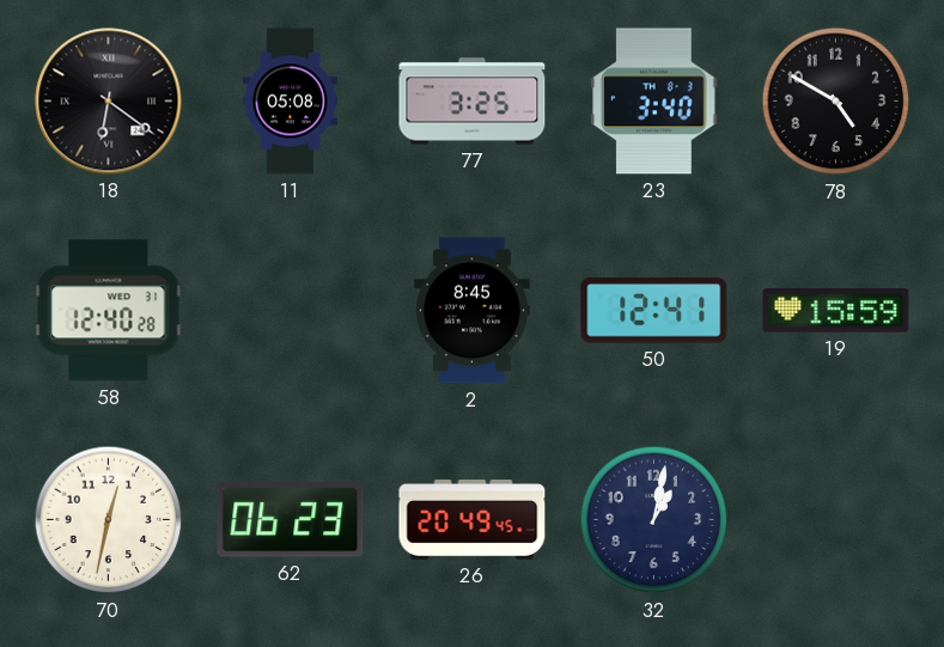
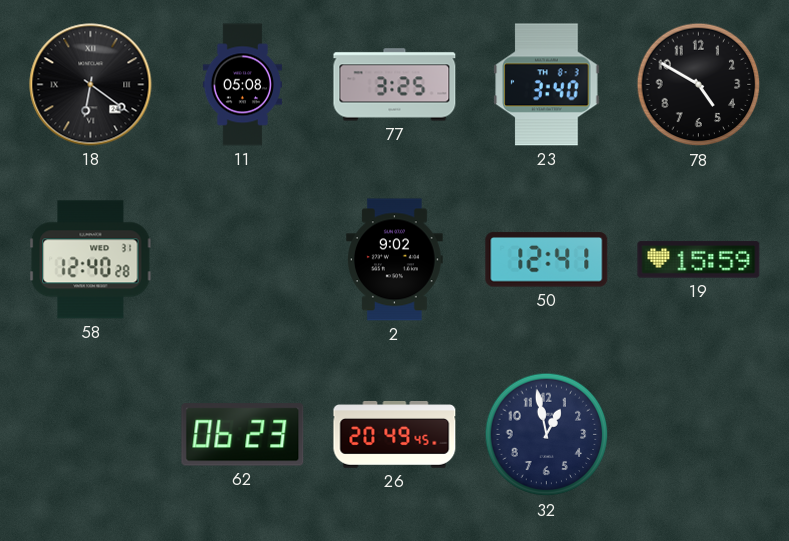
2: 8:45 -> 9:02 (395, 260)
70: 12:32 -> none (109, 520)
32: 1:02 -> 12:58 (547, 435)
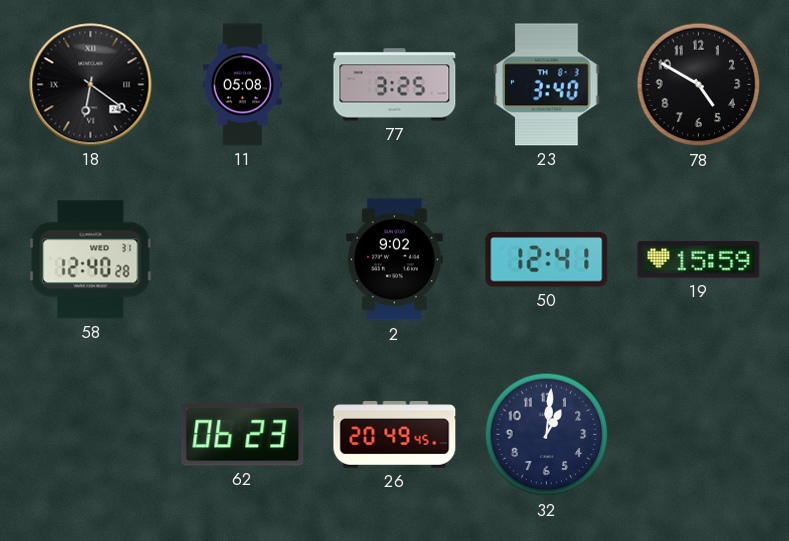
32: 12:58 -> 1:01 (547, 435)
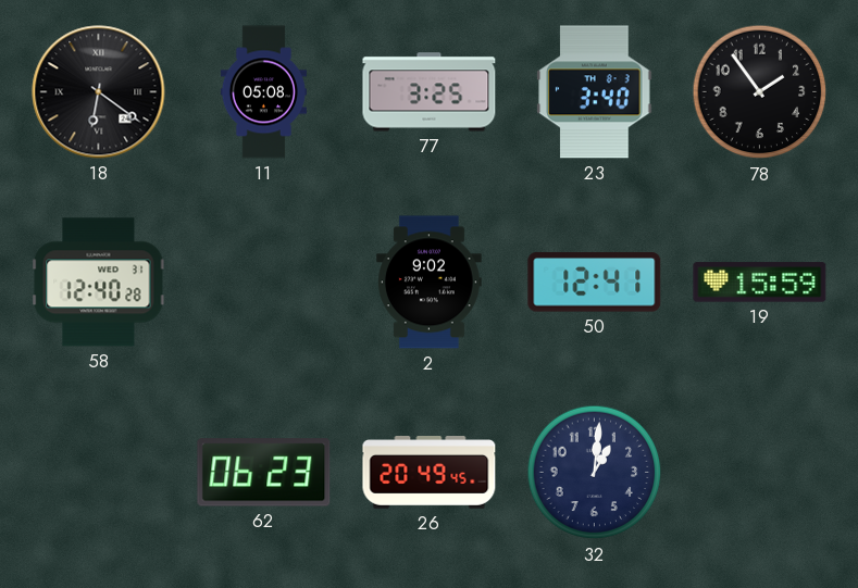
78: 4:50 -> 1:54 (760, 92)
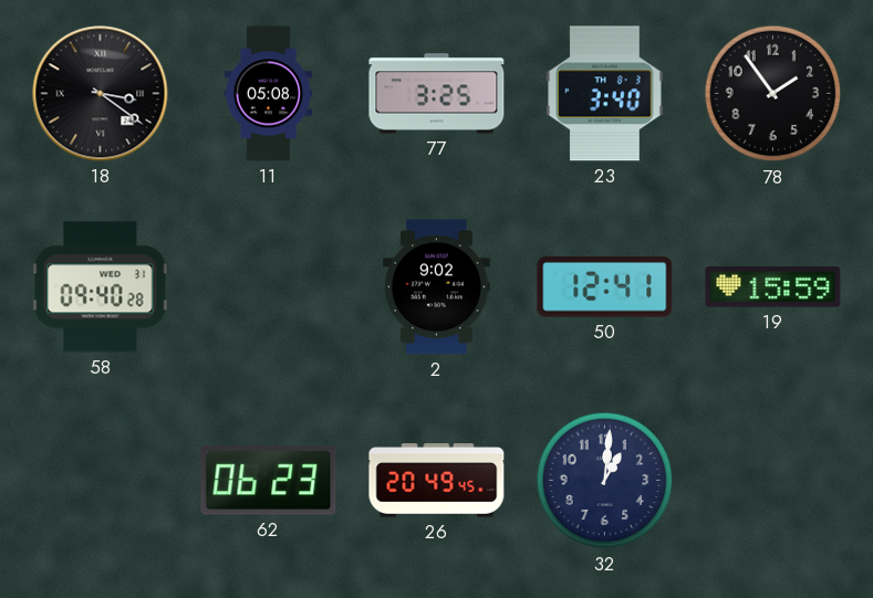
18: 6:21 -> 3:21 (101, 94)
58: 12:40 -> 09:40 (101, 287)
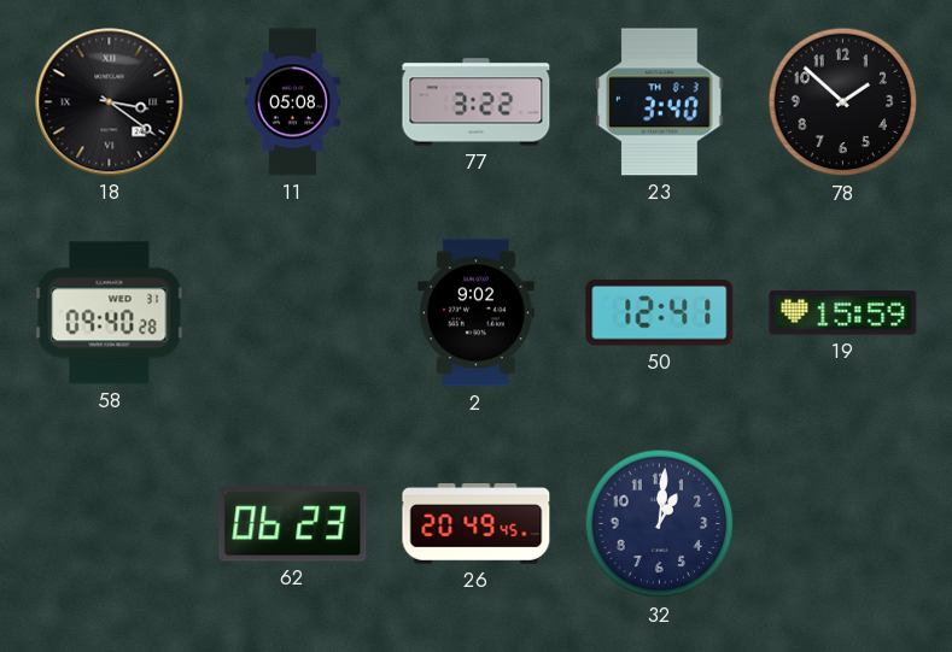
77: 3:25 -> 3:22 (477, 102)
78: 1:54 -> 1:52 (843, 102)
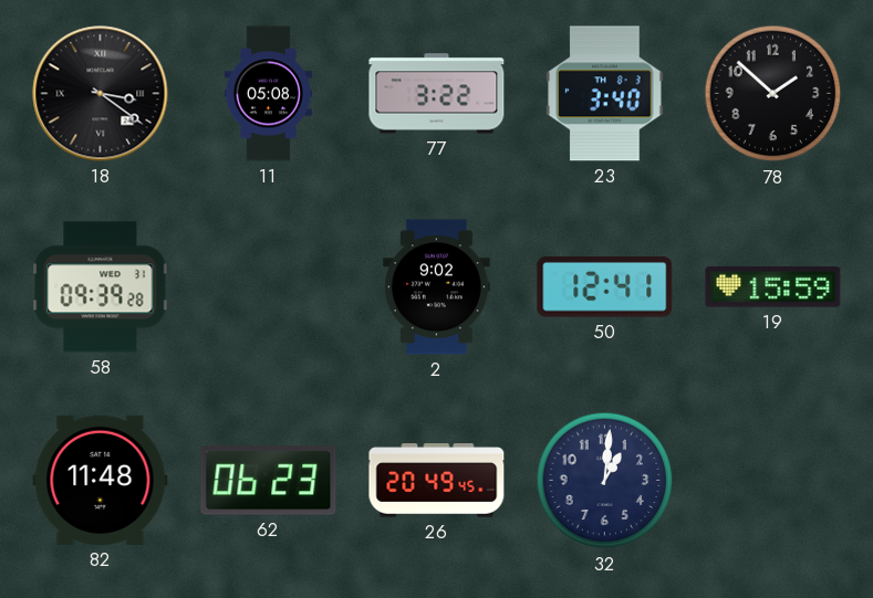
58: 09:40 -> 09:39 (101, 287)
82: none -> 11:48 (101, 480)
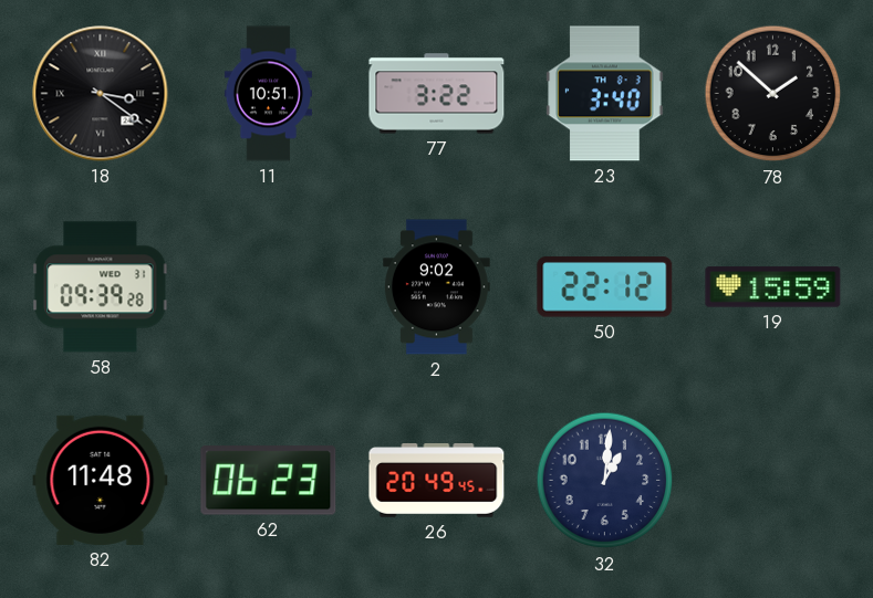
11: 05:08 -> 10:51 (268, 94)
50: 12:41 -> 22:12 (605, 287)
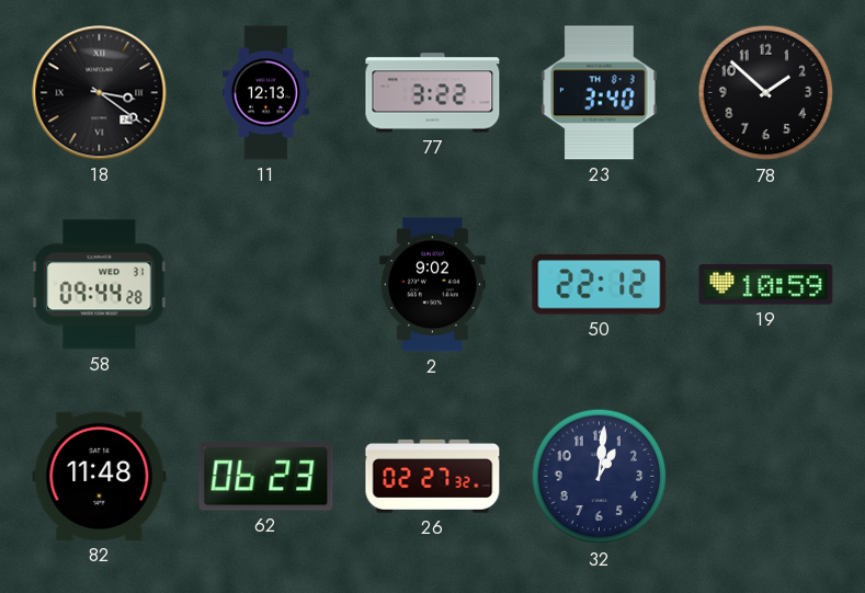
11: 10:51 -> 12:13 (265, 93)
58: 09:39 -> 09:44 (100, 285)
19: 15:59 -> 10:59 (766, 285)
26: 20:49 -> 02:27 (433, 477)
